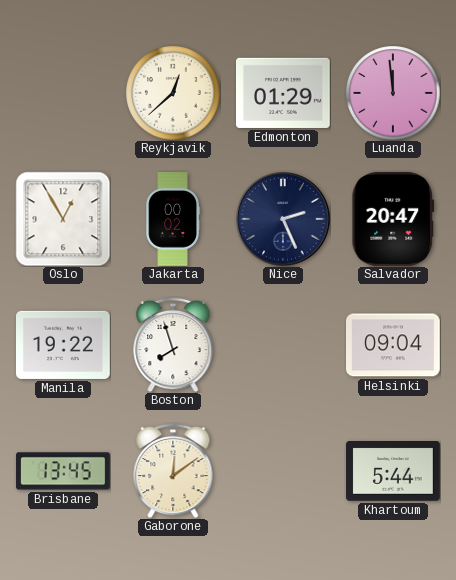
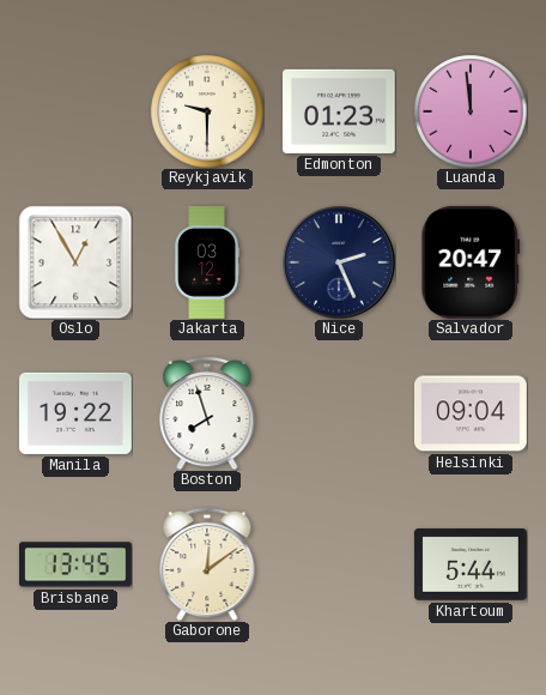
Reykjavik: 12:38 -> 9:30 (207, 111)
Edmonton: 01:29 -> 01:23 (340, 111)
Jakarta: 00:02 -> 03:12 (207, 262)
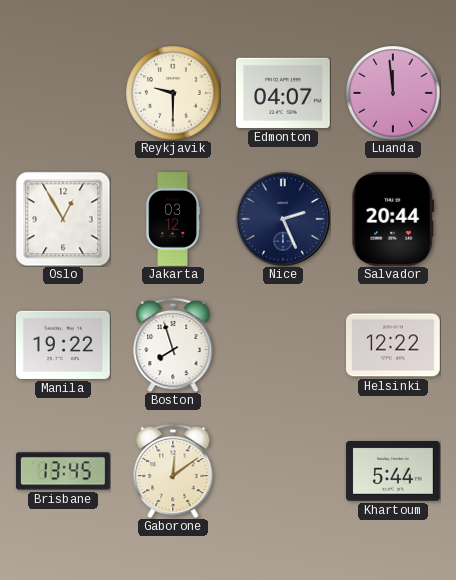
Edmonton: 01:23 -> 04:07 (284, 93)
Salvador: 20:47 -> 20:44 (393, 220)
Helsinki: 09:04 -> 12:22 (394, 345)
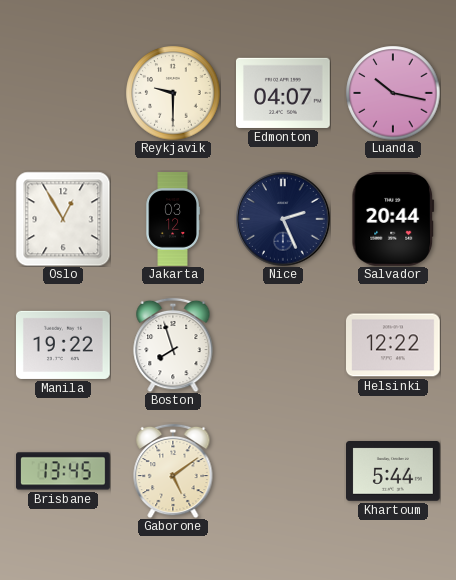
Luanda: 11:59 -> 10:17 (393, 93)
Gaborone: 12:09 -> 5:09 (173, 471)
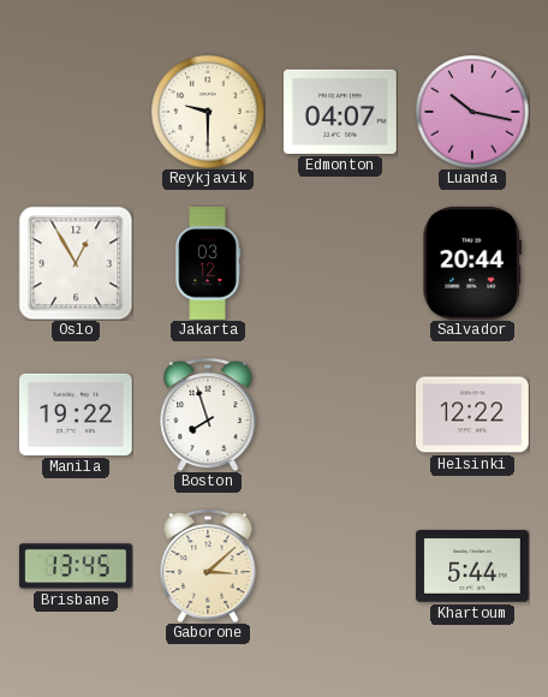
Nice: 2:26 -> none (283, 219)
Gaborone: 5:09 -> 3:08 (208, 566)
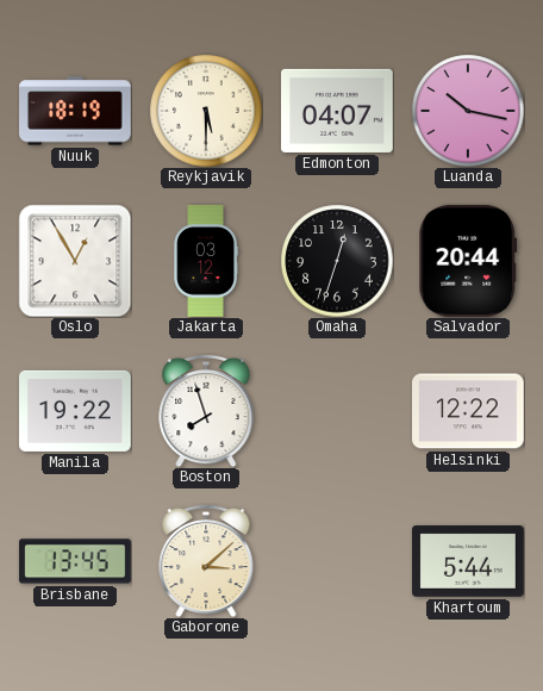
Nuuk: none -> 18:19 (75, 111)
Reykjavik: 9:30 -> 5:30 (206, 111)
Omaha: none -> 12:33 (337, 261)
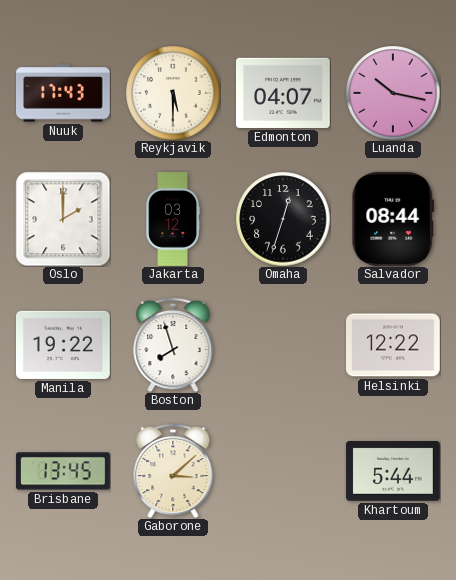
Nuuk: 18:19 -> 17:43 (63, 93)
Oslo: 12:55 -> 2:00 (63, 219)
Salvador: 20:44 -> 08:44 (393, 220)
